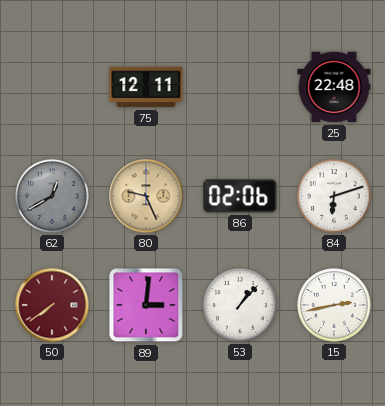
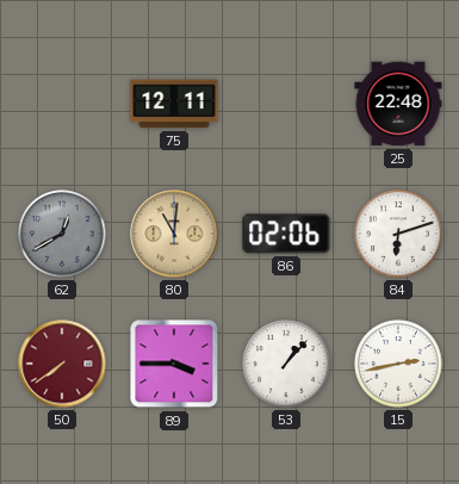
80: 9:26 -> 11:01 (174, 234)
89: 3:01 -> 3:45 (174, 364)
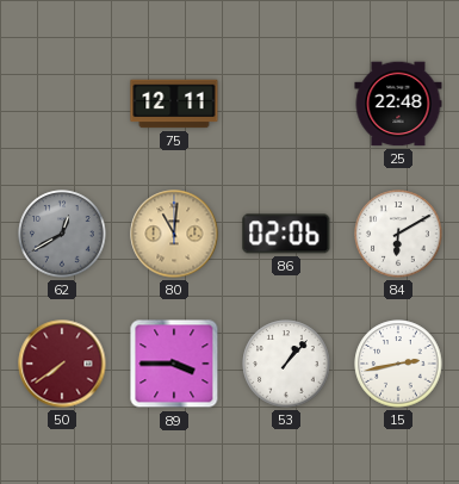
84: 6:12 -> 6:10 (398, 234)
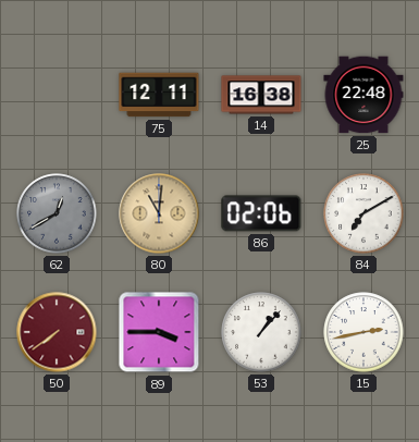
14: none -> 16:38 (261, 95)
84: 6:10 -> 7:10 (363, 213)
